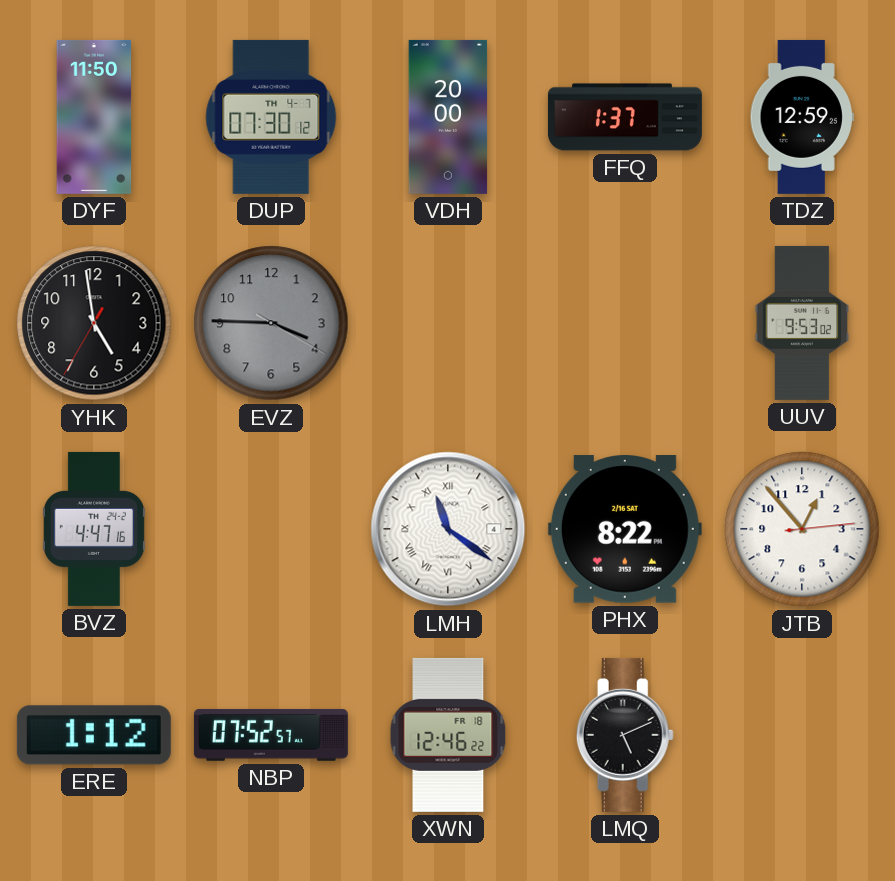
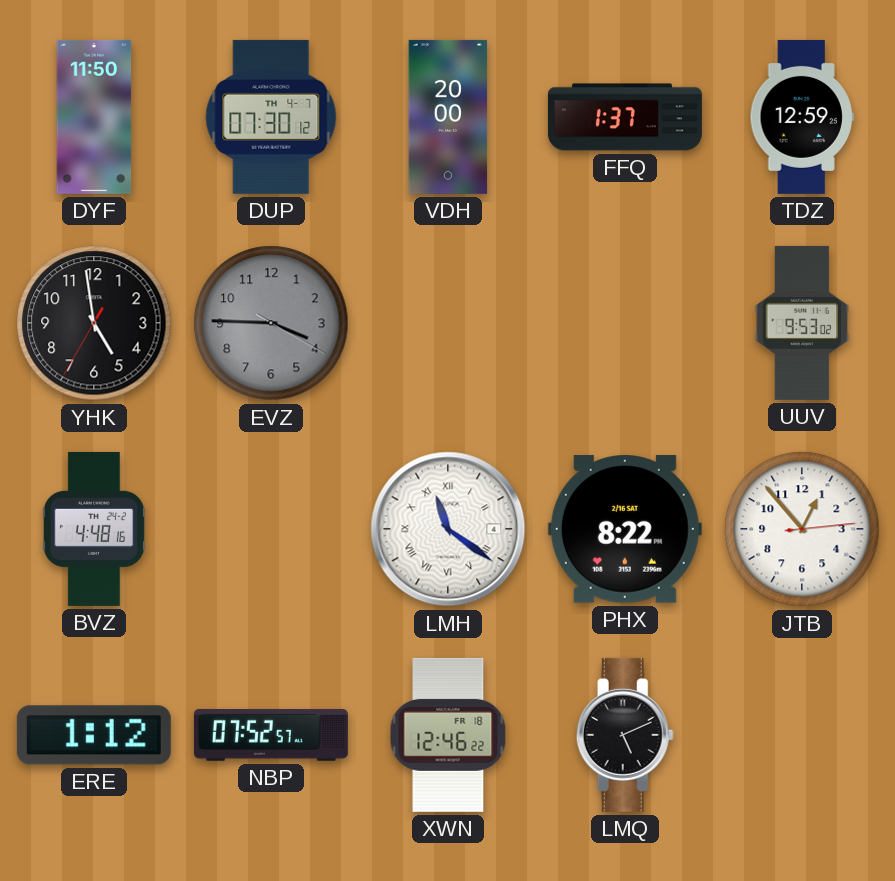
BVZ: 4:47 -> 4:48 (94, 529)
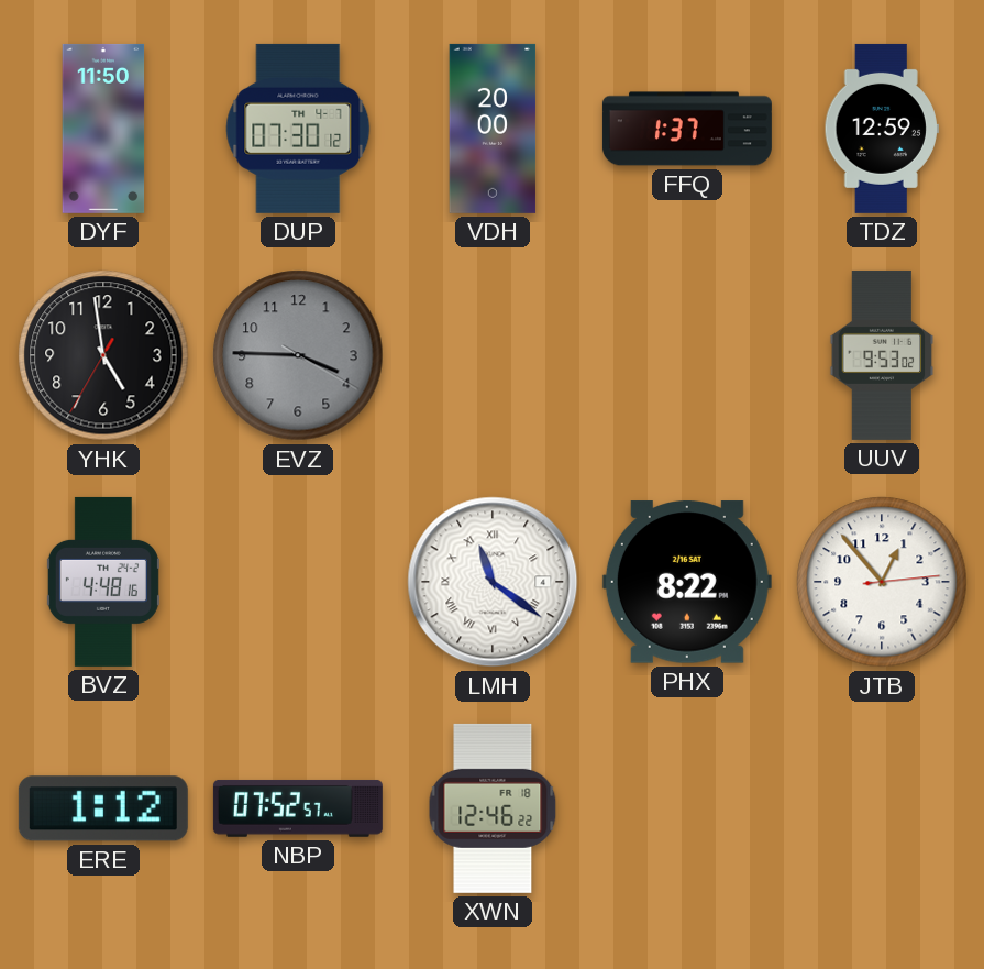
LMQ: 5:11 -> none (625, 735)
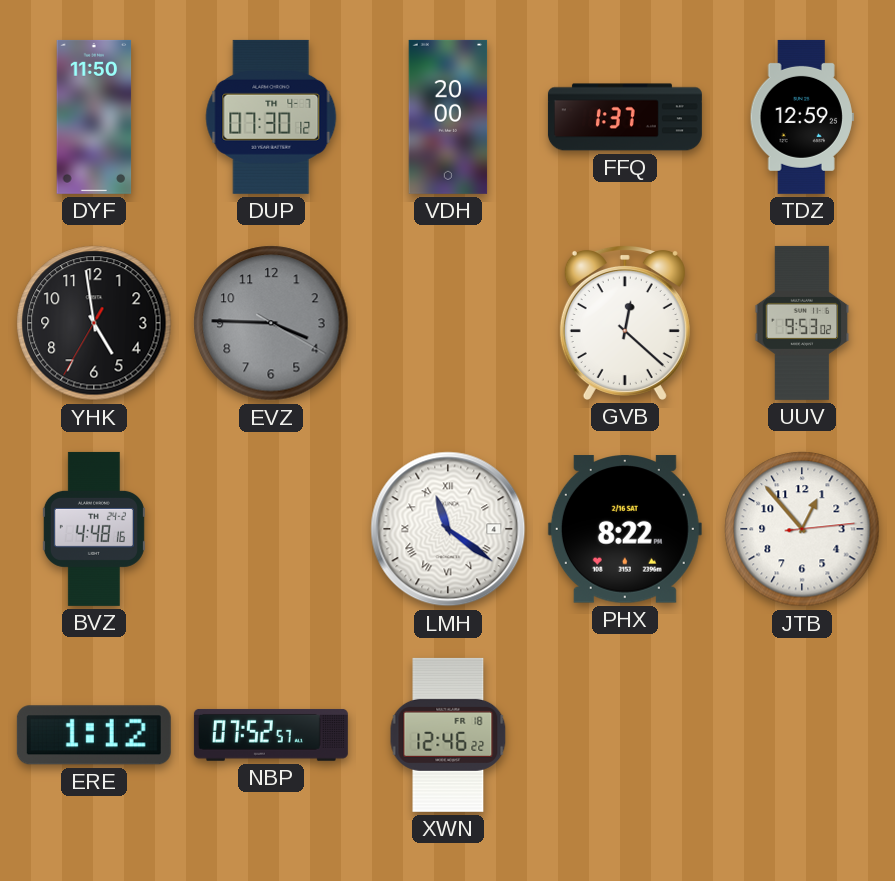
GVB: none -> 12:22 (625, 322)
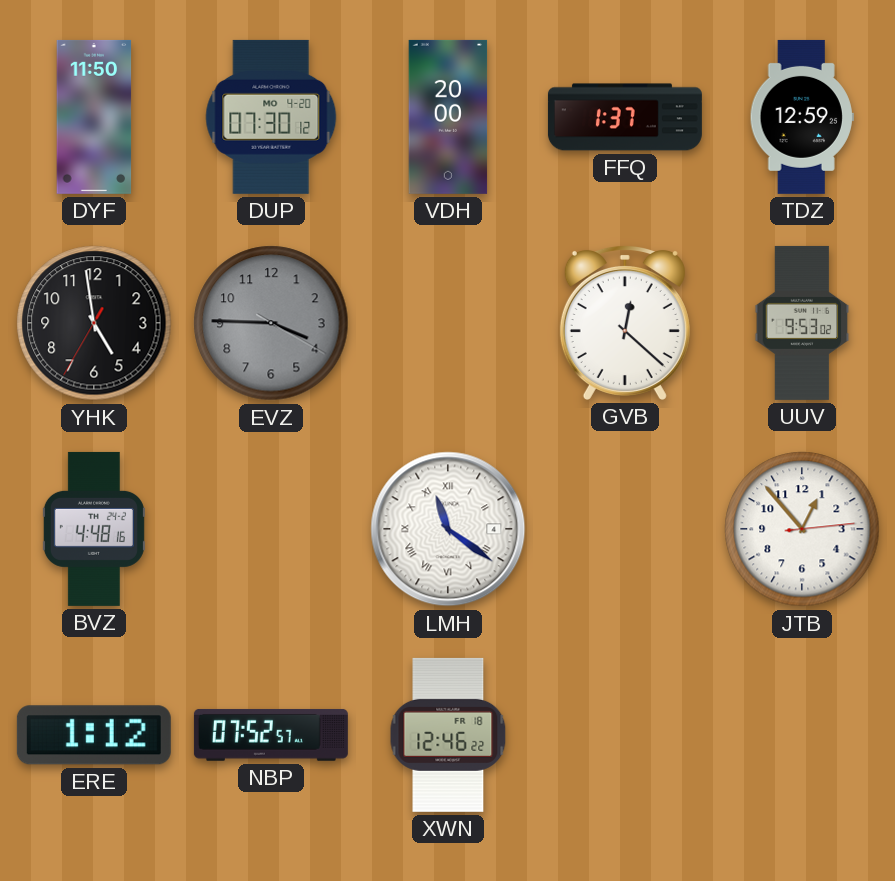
DUP date: TH 4-7 -> MO 4-20 (271, 117)
PHX: 8:22 -> none (625, 529)
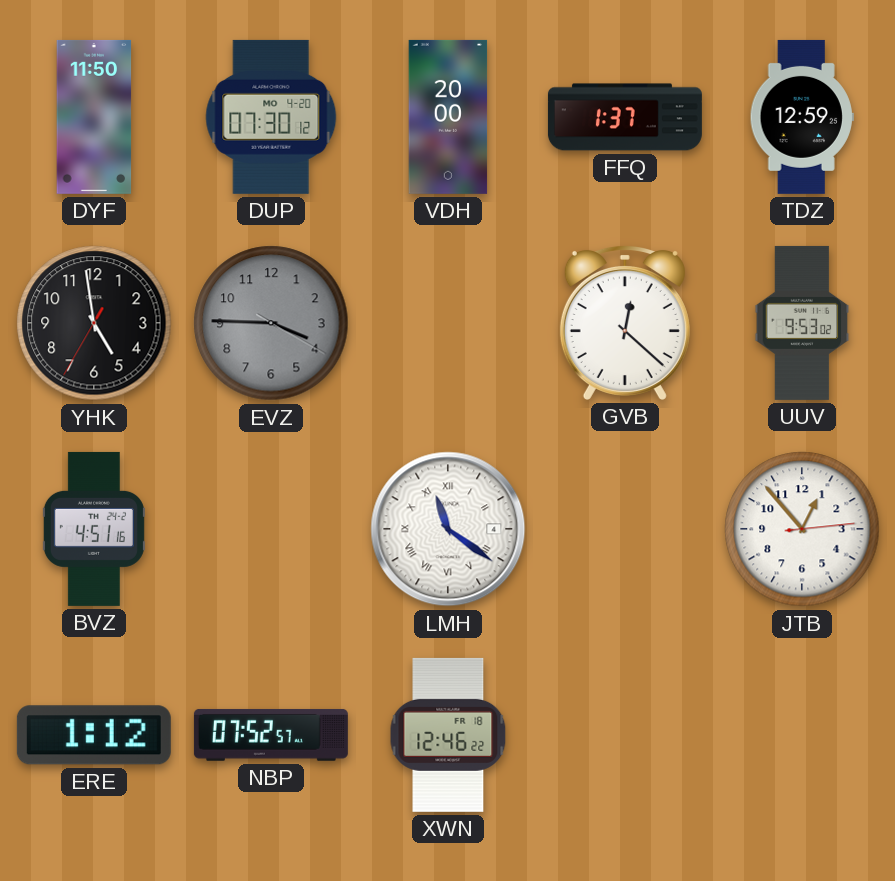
BVZ: 4:48 -> 4:51 (94, 529)
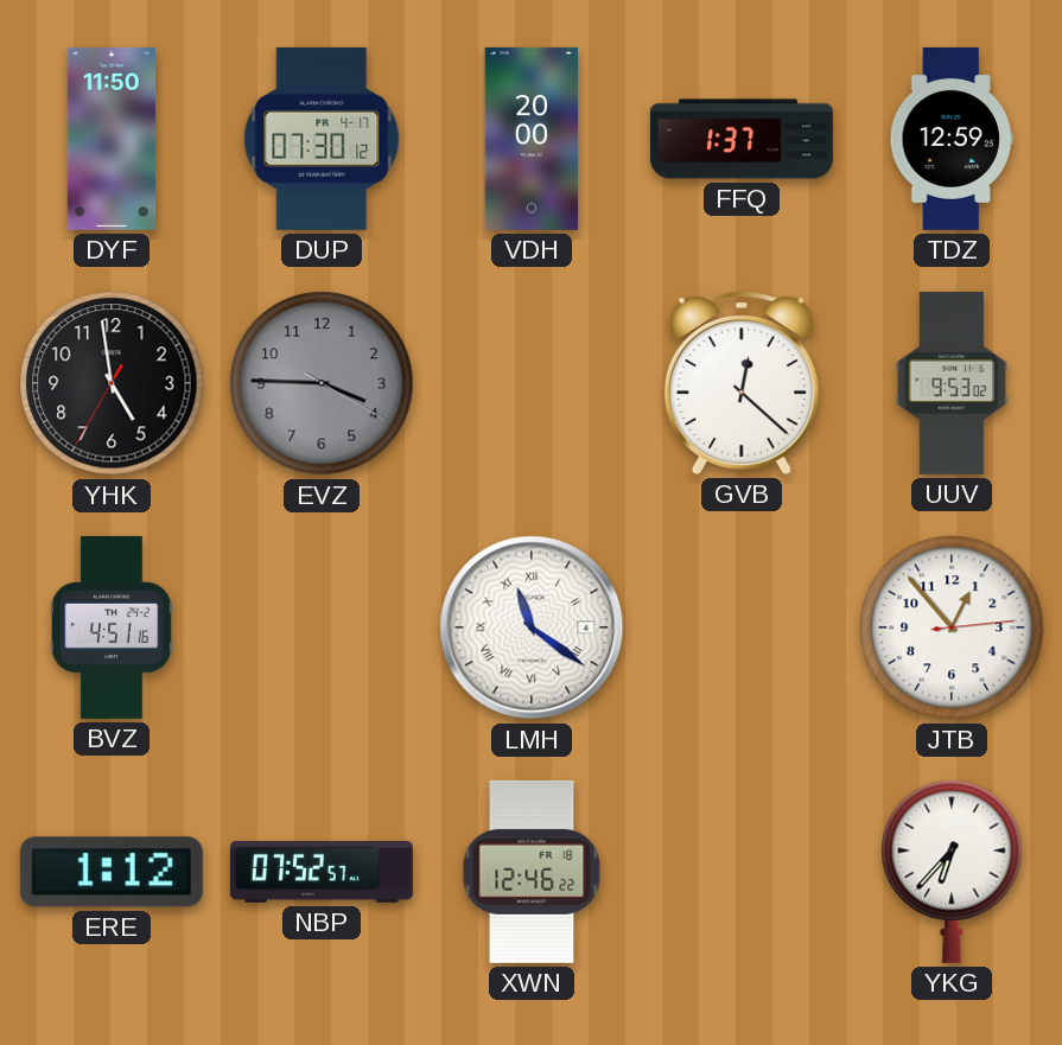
DUP date: MO 4-20 -> FR 4-17 (322, 139)
YKG: none -> 6:37 (952, 872)
